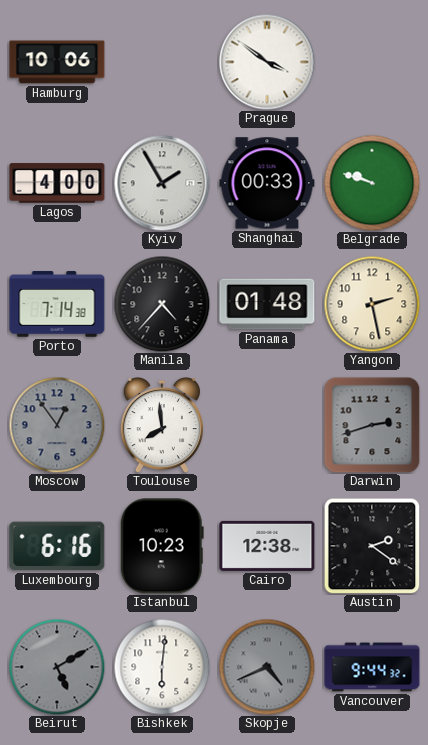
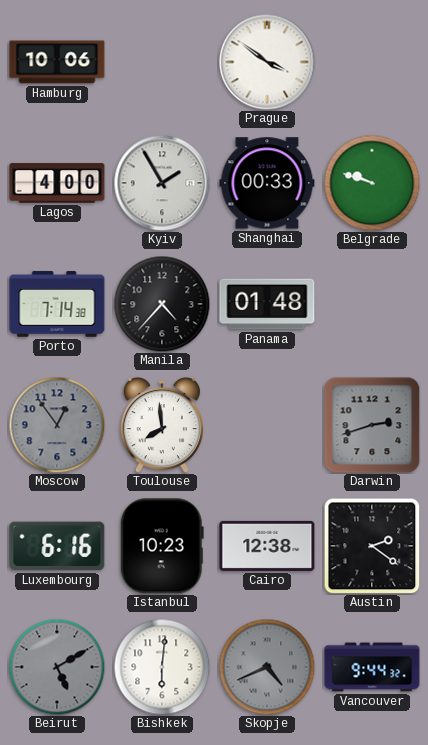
Yangon: 2:28 -> none (372, 304)
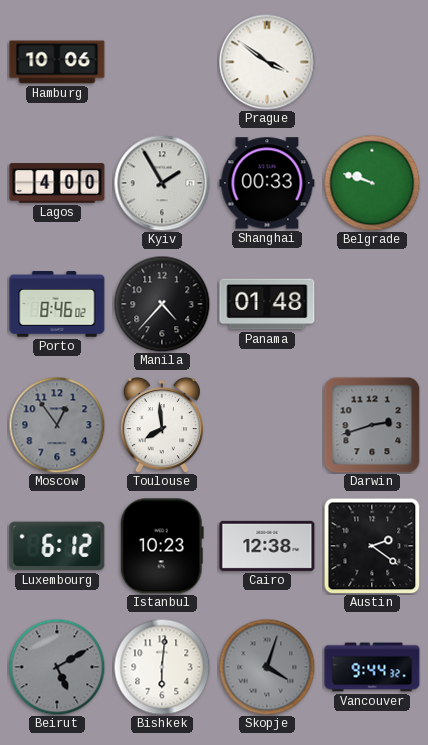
Porto: 7:14 -> 8:46 (57, 304)
Luxembourg: 6:16 -> 6:12 (57, 546)
Skopje: 4:41 -> 4:03 (267, 667)
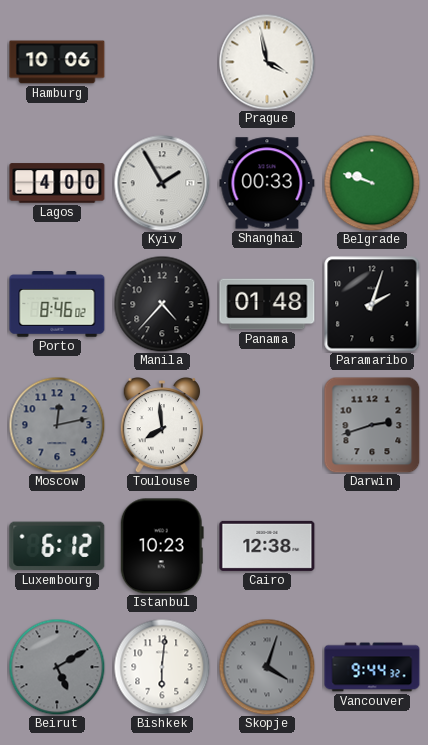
Prague: 3:51 -> 3:58 (267, 62)
Paramaribo: none -> 2:03 (372, 304)
Moscow: 12:54 -> 12:13 (57, 425)
Austin: 2:21 -> none (372, 546)
